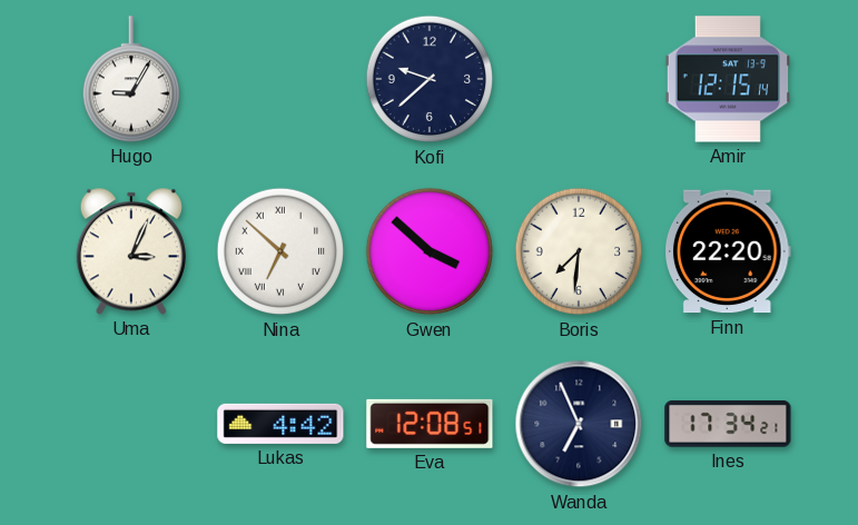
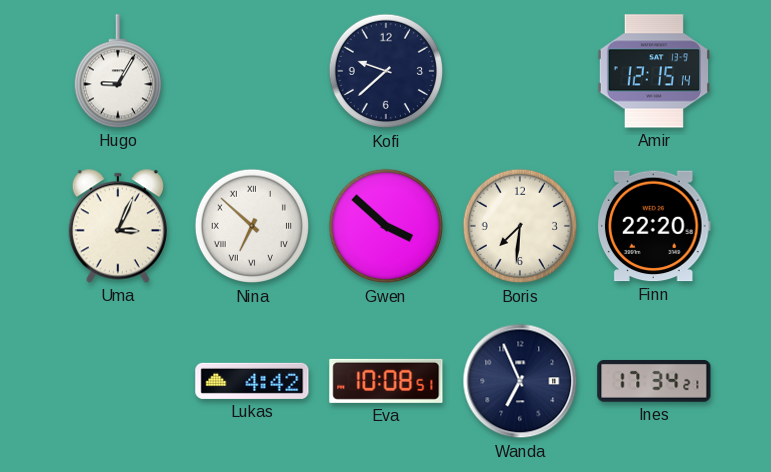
Eva: 12:08 -> 10:08 (386, 381)
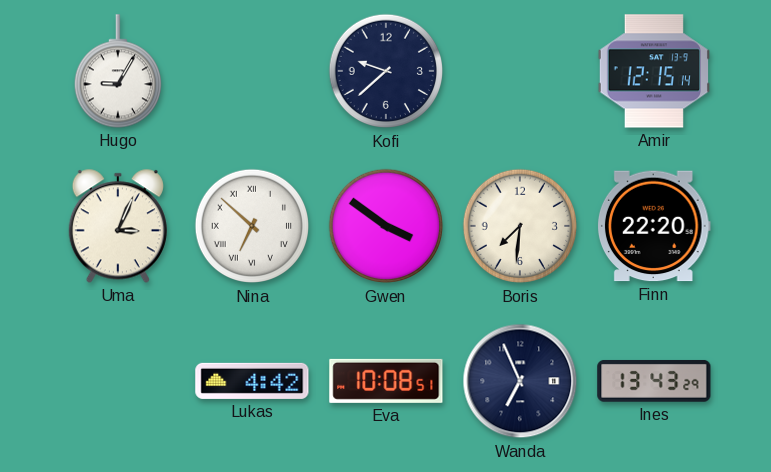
Gwen: 3:52 -> 3:51 (386, 226)
Ines: 17:34 -> 13:43 (654, 381)
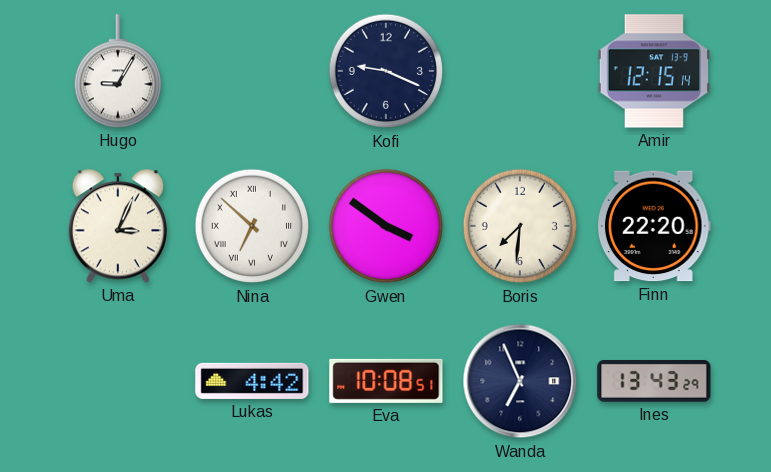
Kofi: 9:38 -> 9:19 (386, 71)
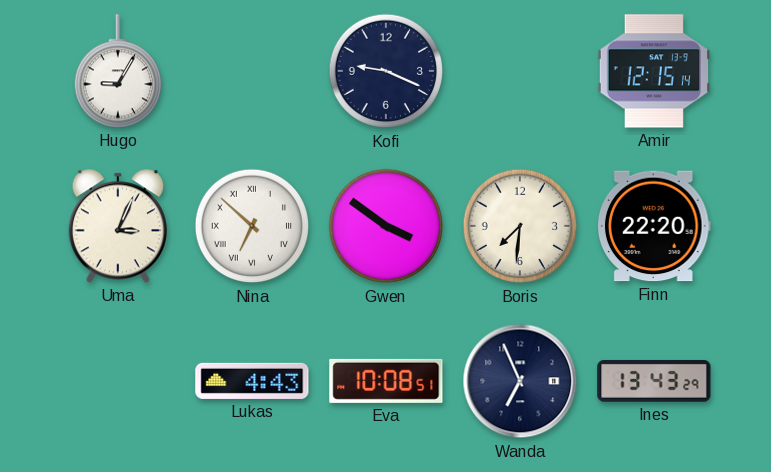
Lukas: 4:42 -> 4:43 (252, 381)
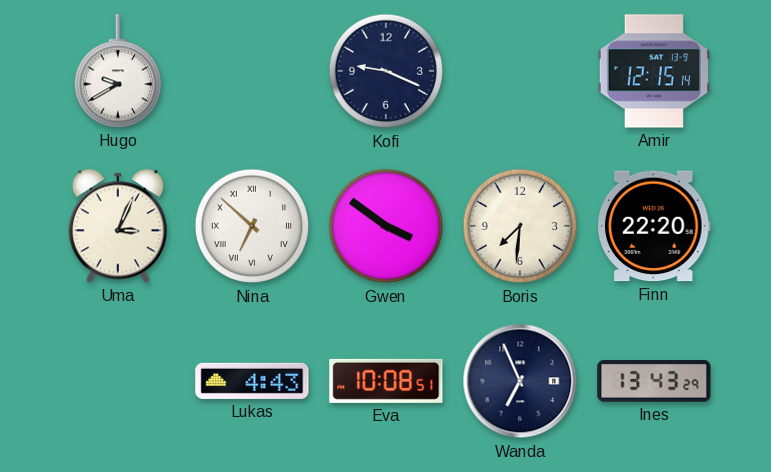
Hugo: 9:05 -> 9:40 (117, 71)
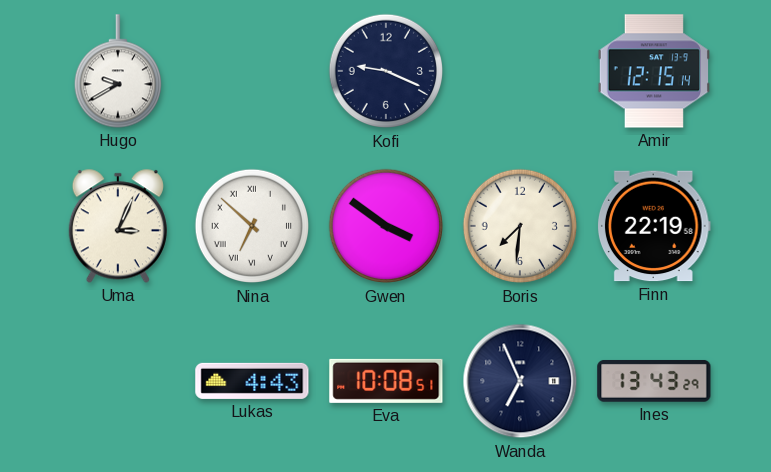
Finn: 22:20 -> 22:19 (654, 226)
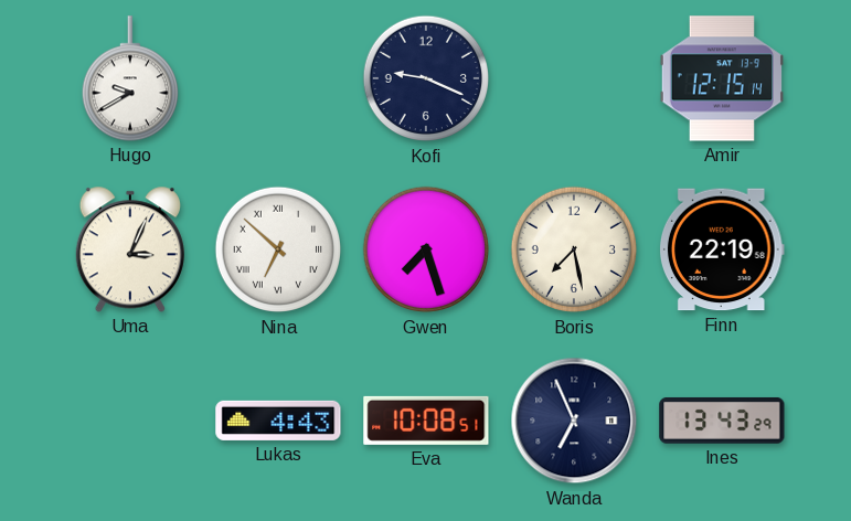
Gwen: 3:51 -> 7:27 (426, 249)
Boris: 7:31 -> 7:28 (574, 249)
